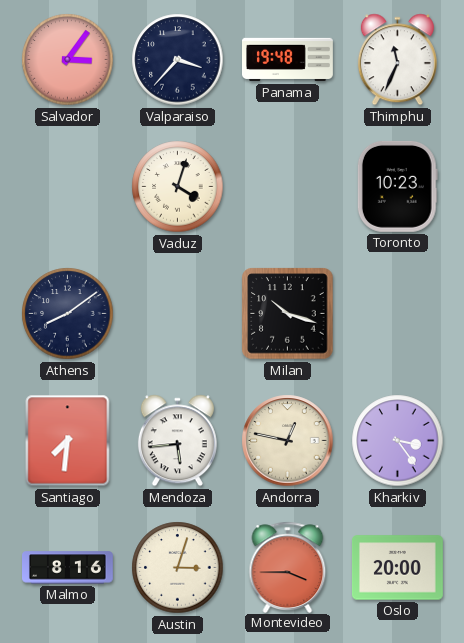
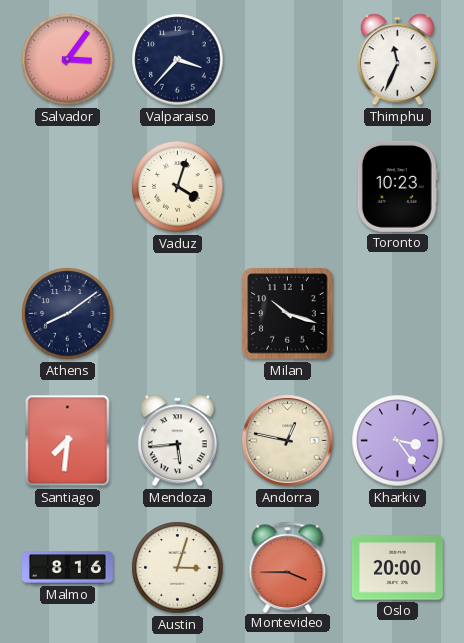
Panama: 19:48 -> none (288, 60)
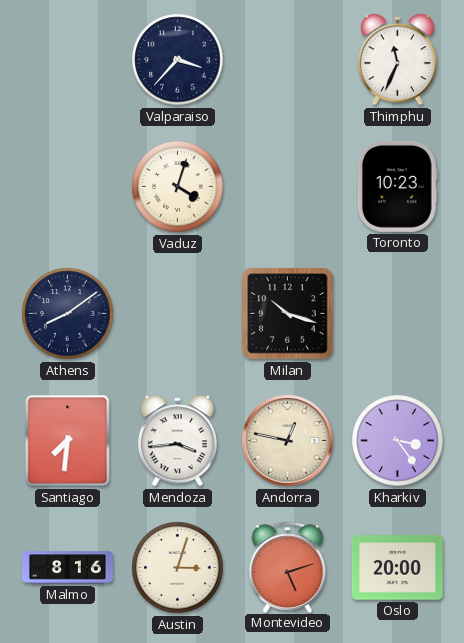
Salvador: 3:06 -> none (68, 60)
Mendoza: 5:44 -> 3:44 (177, 441)
Montevideo: 3:45 -> 5:12 (288, 567)
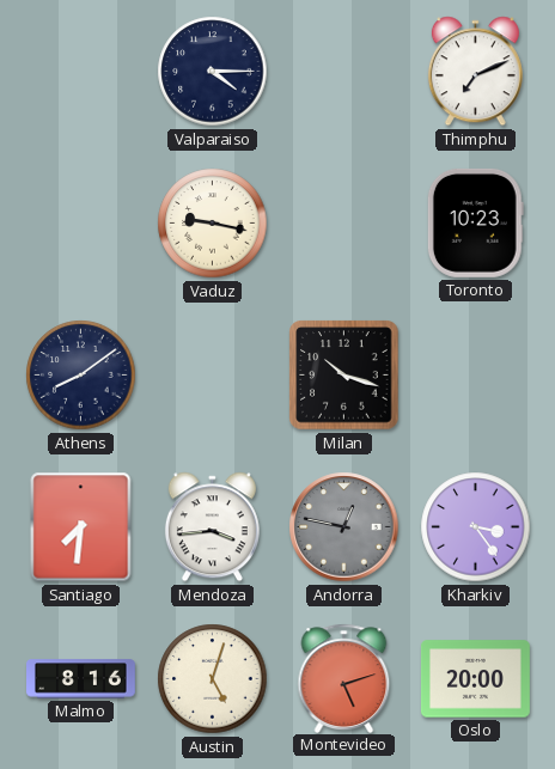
Valparaiso: 3:37 -> 4:15 (213, 72)
Thimphu: 11:34 -> 7:11 (475, 72)
Vaduz: 4:03 -> 9:17 (213, 224)
Andorra dial: cream -> grey (344, 527)
Austin: 3:03 -> 5:03 (213, 679)
